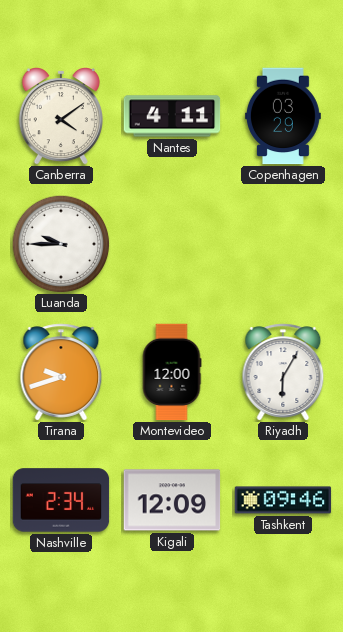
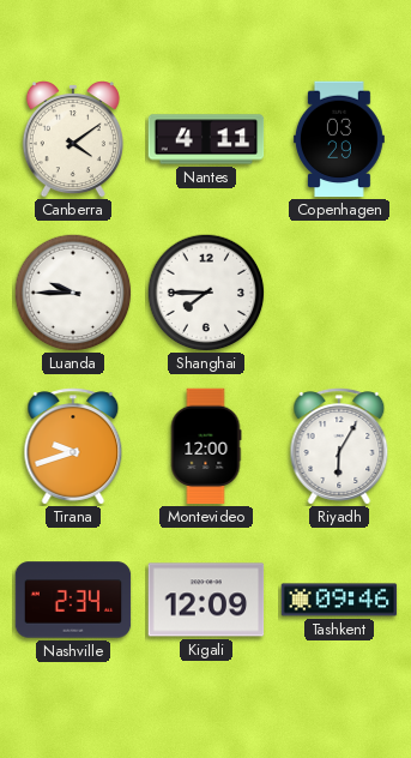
Shanghai: none -> 7:45 (206, 293)
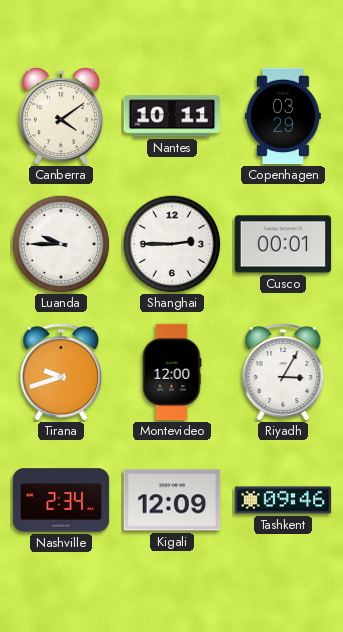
Nantes: 4:11 -> 10:11 (172, 116)
Shanghai: 7:45 -> 2:45 (172, 244)
Cusco: none -> 00:01 (283, 244)
Riyadh: 6:05 -> 3:05 (283, 372)
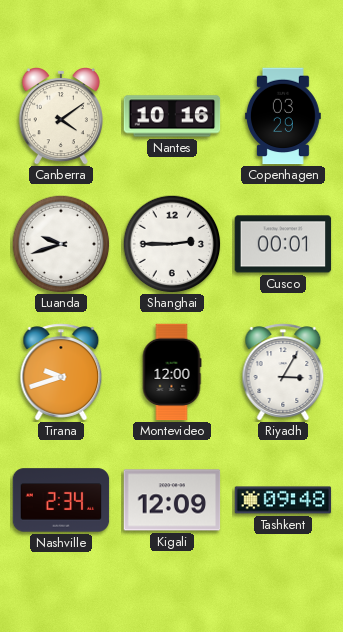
Nantes: 10:11 -> 10:16 (172, 116)
Luanda: 9:45 -> 9:42 (61, 244)
Tashkent: 09:46 -> 09:48 (283, 500)
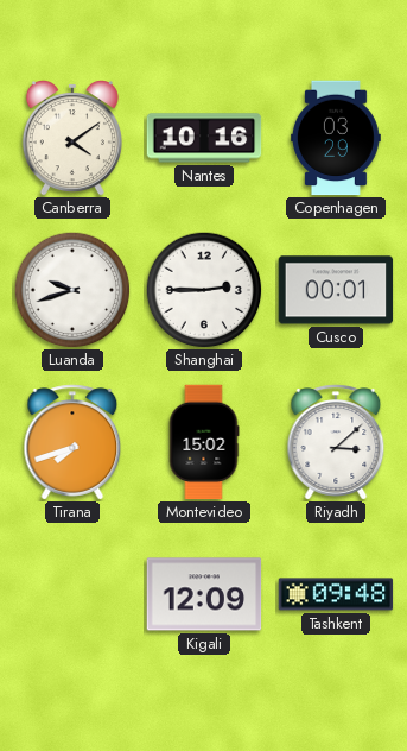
Tirana: 9:42 -> 7:42 (72, 442)
Montevideo: 12:00 -> 15:02 (204, 442)
Riyadh: 3:05 -> 3:08 (336, 442)
Nashville: 2:34 -> none (61, 500)
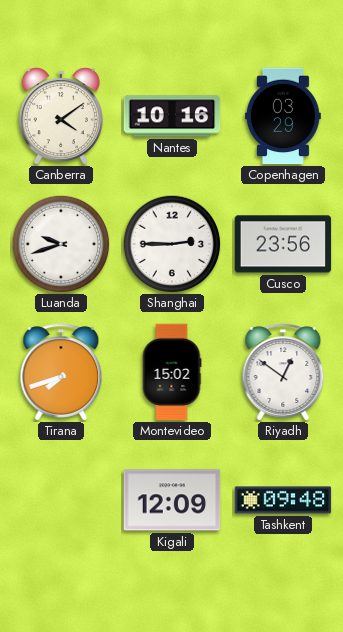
Cusco: 00:01 -> 23:56 (283, 244)
Riyadh: 3:08 -> 12:51 (283, 372)
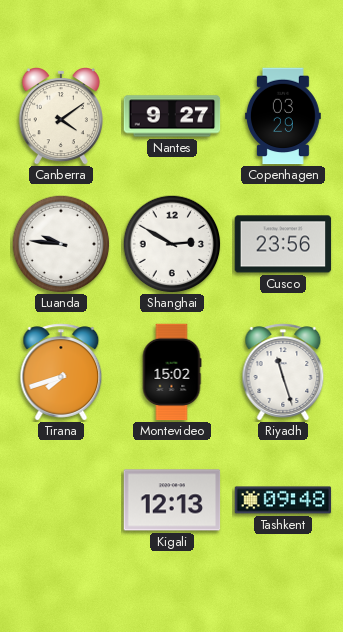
Nantes: 10:16 -> 9:27 (172, 116)
Luanda: 9:42 -> 9:46 (61, 244)
Shanghai: 2:45 -> 2:50 (172, 244)
Riyadh: 12:51 -> 11:27 (283, 372)
Kigali: 12:09 -> 12:13 (172, 500)
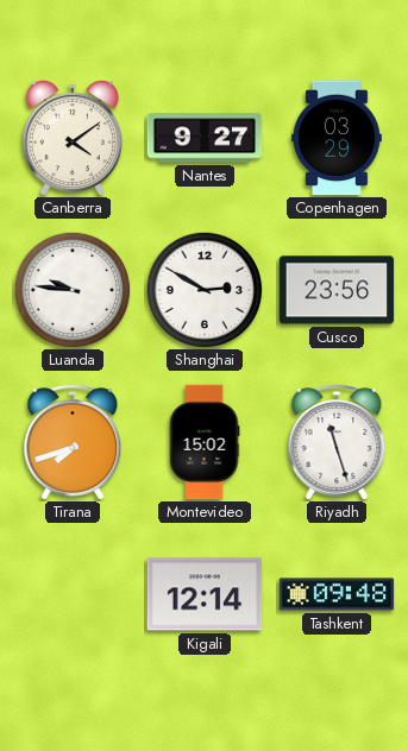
Kigali: 12:13 -> 12:14 (205, 594)
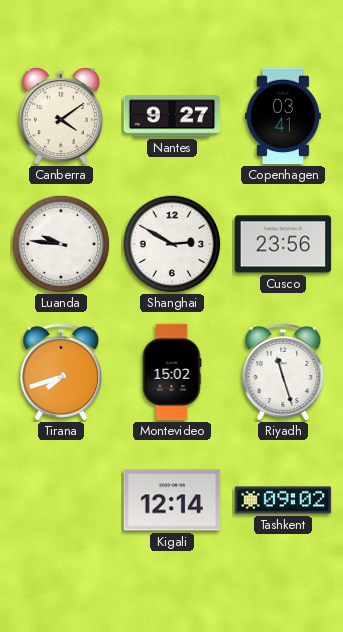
Copenhagen: 03:29 -> 03:41 (283, 116)
Tashkent: 09:48 -> 09:02 (283, 500)
